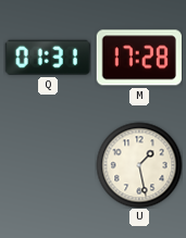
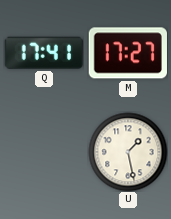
Q: 01:31 -> 17:41 (44, 53)
M: 17:28 -> 17:27 (128, 53)
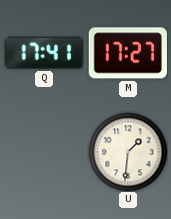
U: 1:28 -> 1:31 (128, 152)
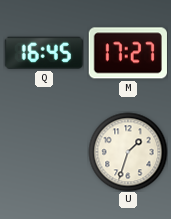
Q: 17:41 -> 16:45 (44, 53)
U: 1:31 -> 1:33 (128, 152)
